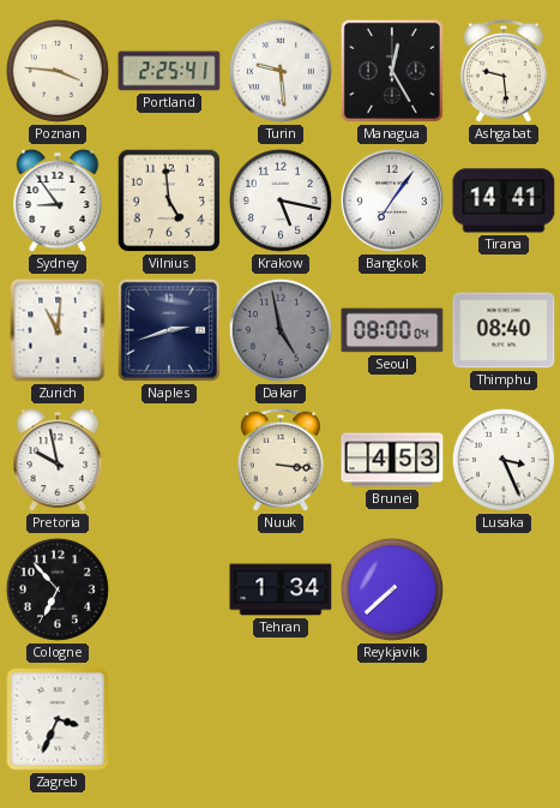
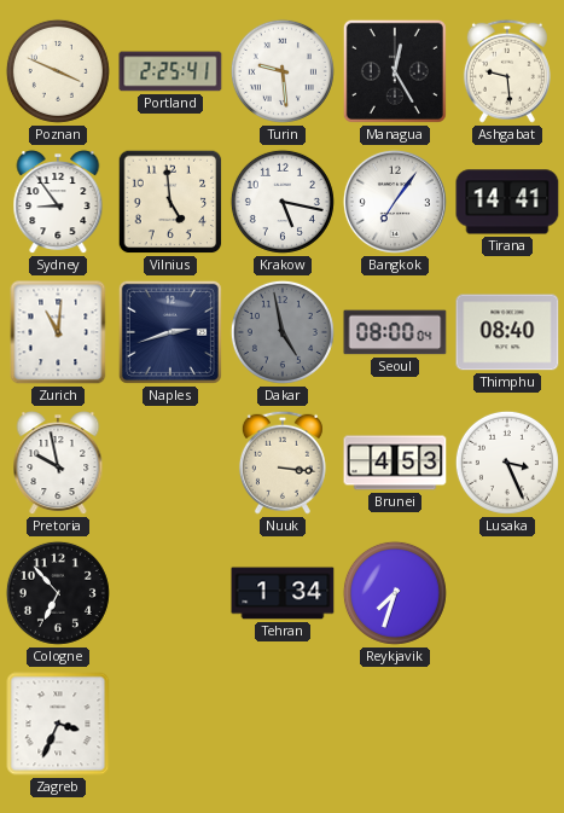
Poznan: 3:46 -> 3:49 (58, 71)
Reykjavik: 7:38 -> 7:33 (395, 593)
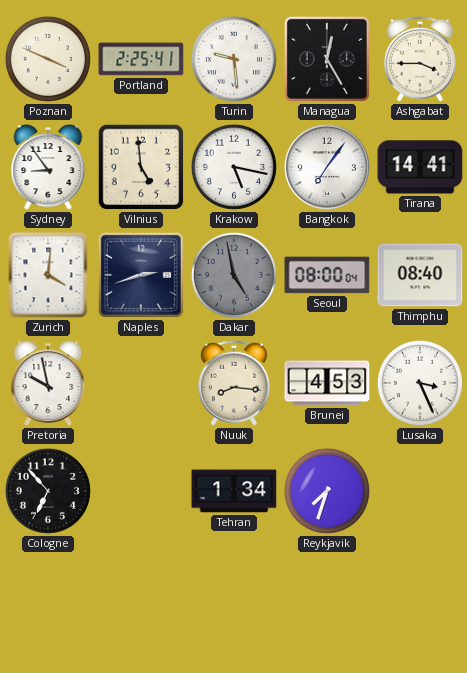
Ashgabat: 9:29 -> 3:45 (420, 59)
Zurich: 11:01 -> 4:01 (48, 275)
Nuuk: 3:16 -> 8:16 (234, 383)
Zagreb: 3:34 -> none (58, 724)
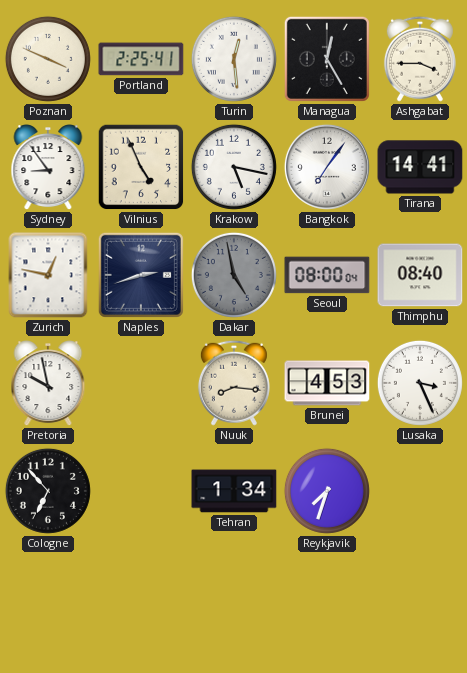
Turin: 9:29 -> 12:29 (234, 59)
Vilnius: 4:59 -> 4:56 (141, 167)
Zurich: 4:01 -> 12:47 (48, 275)
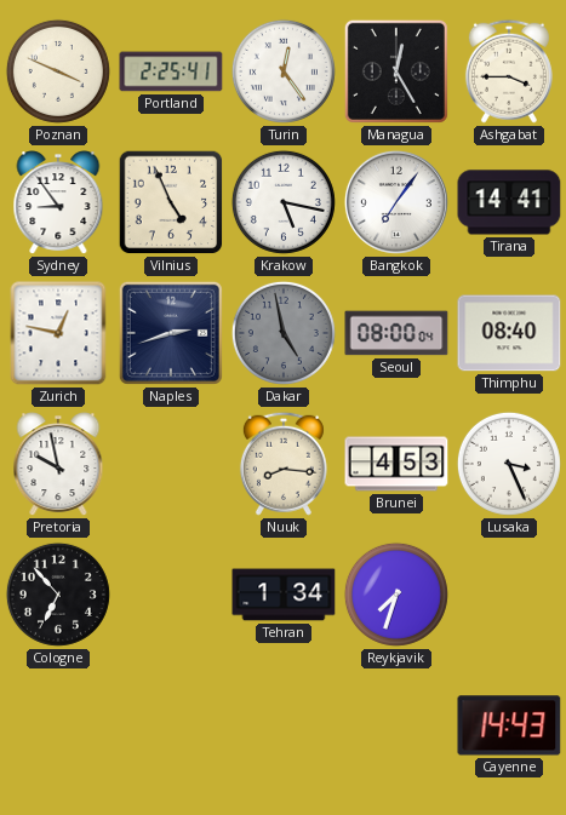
Turin: 12:29 -> 12:24 (284, 71)
Cayenne: none -> 14:43 (509, 725)
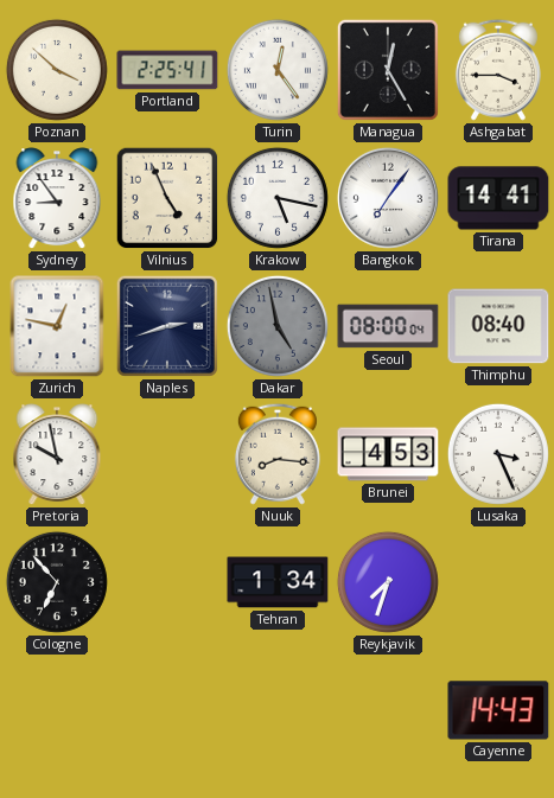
Poznan: 3:49 -> 3:52 (57, 70)
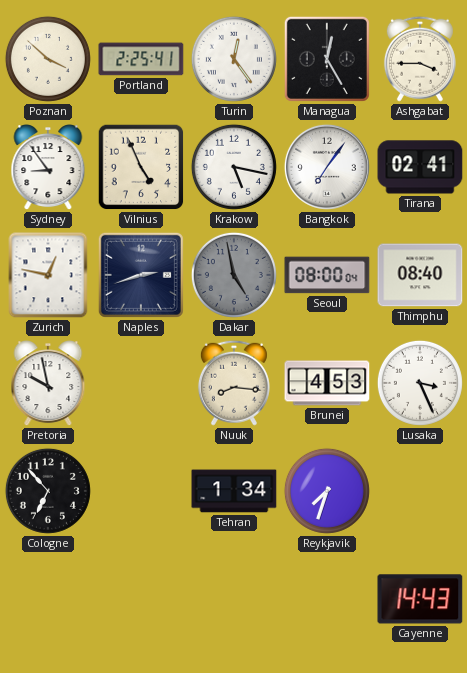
Tirana: 14:41 -> 02:41 (420, 167)
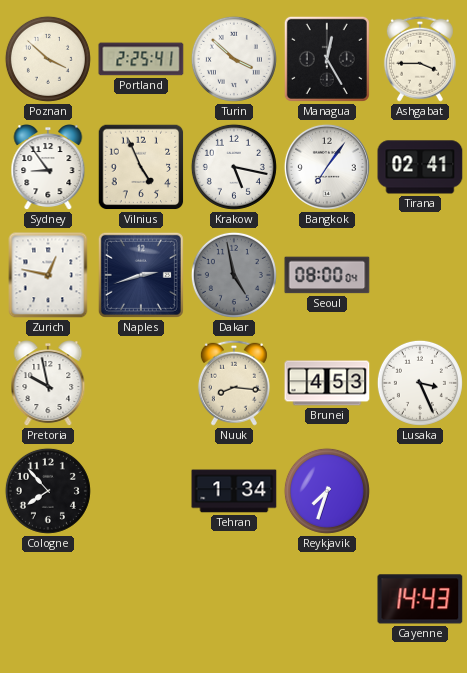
Turin: 12:24 -> 3:52 (234, 59)
Thimphu: 08:40 -> none (420, 275)
Cologne: 6:53 -> 7:53 (48, 491)
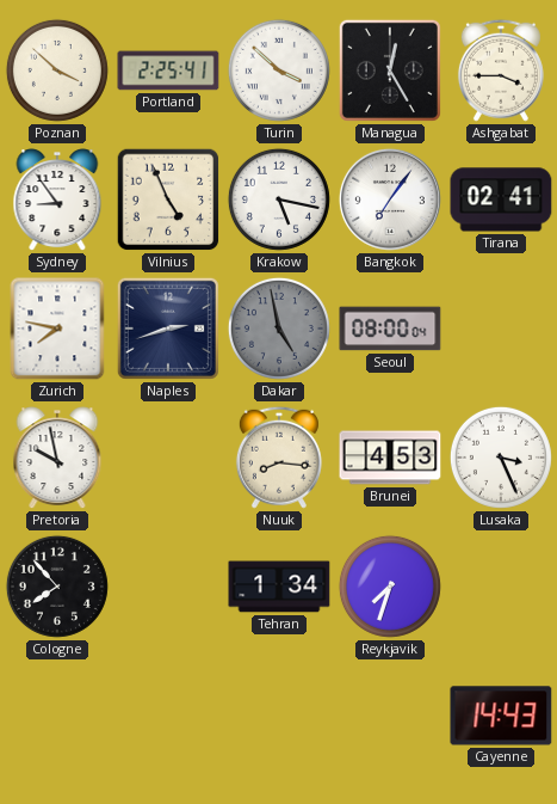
Zurich: 12:47 -> 7:47 (57, 329)
